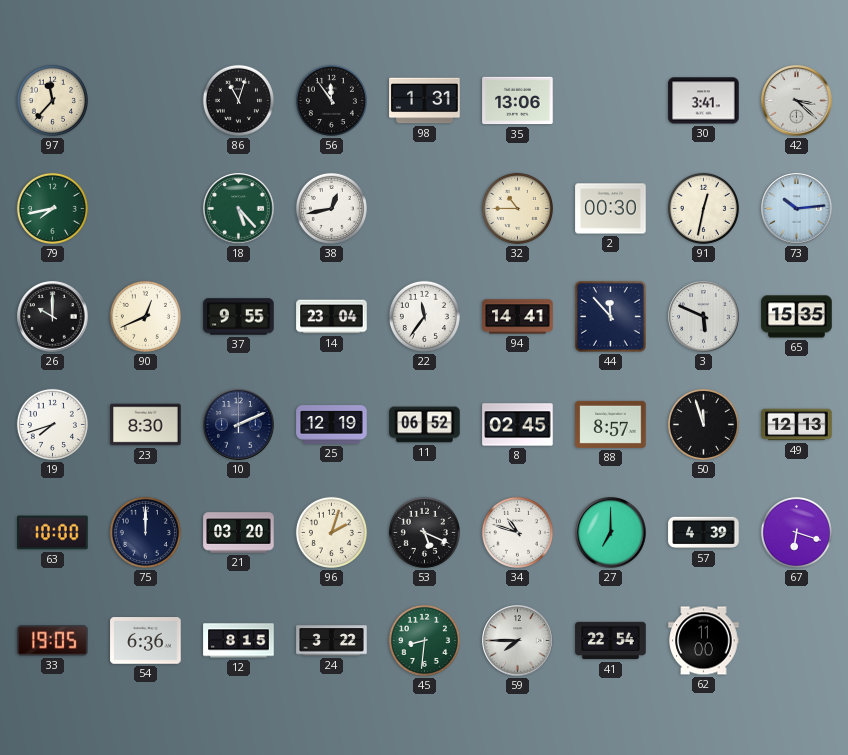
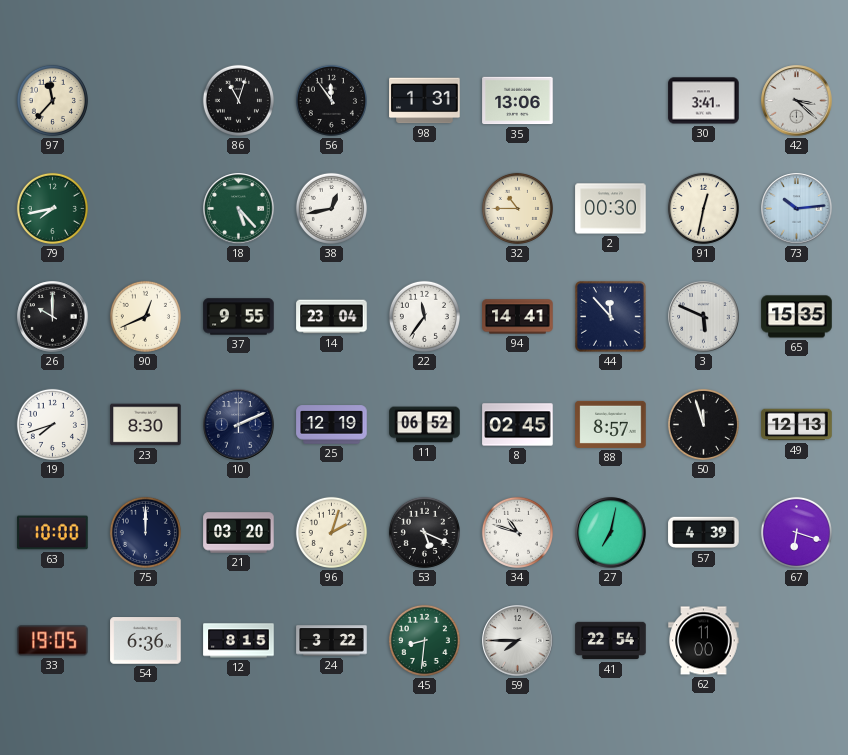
27: 7:00 -> 7:02 (611, 533)
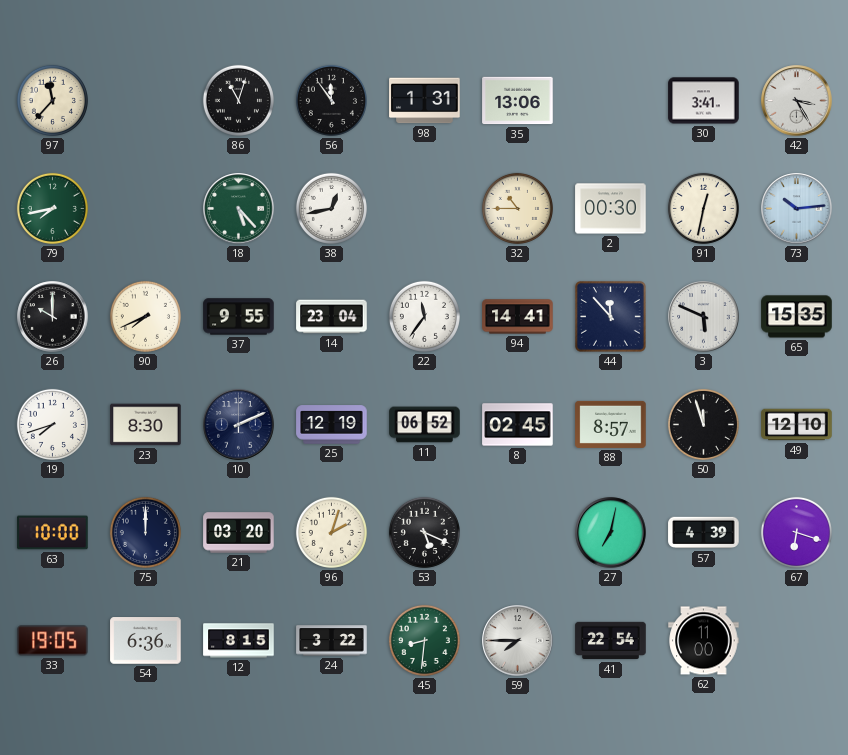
42: 3:22 -> 3:25 (797, 101)
90: 12:41 -> 7:41 (145, 316)
49: 12:13 -> 12:10 (797, 425)
34: 10:48 -> none (517, 532)
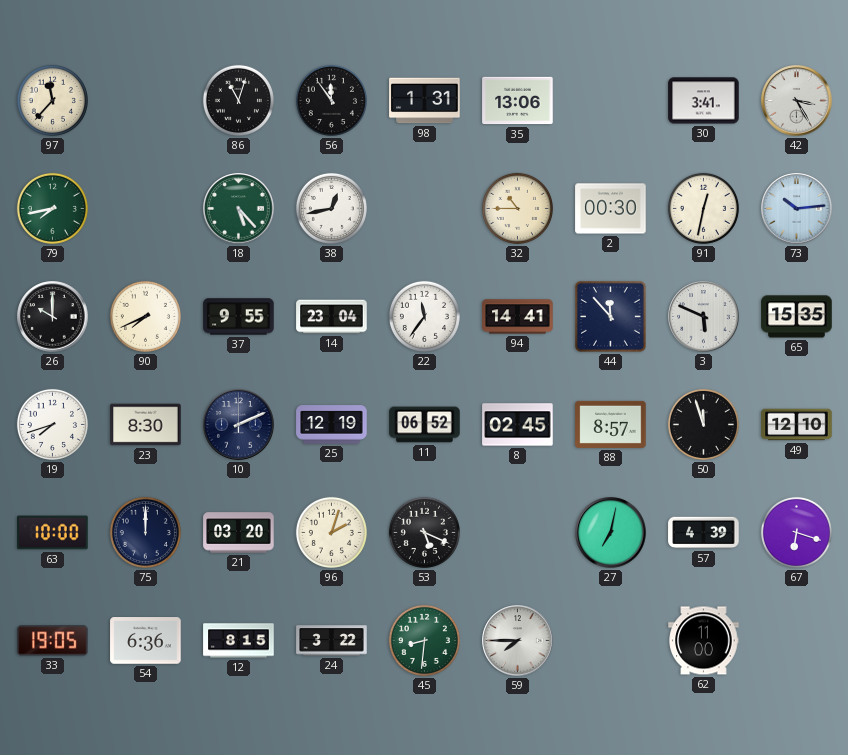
41: 22:54 -> none (611, 641)
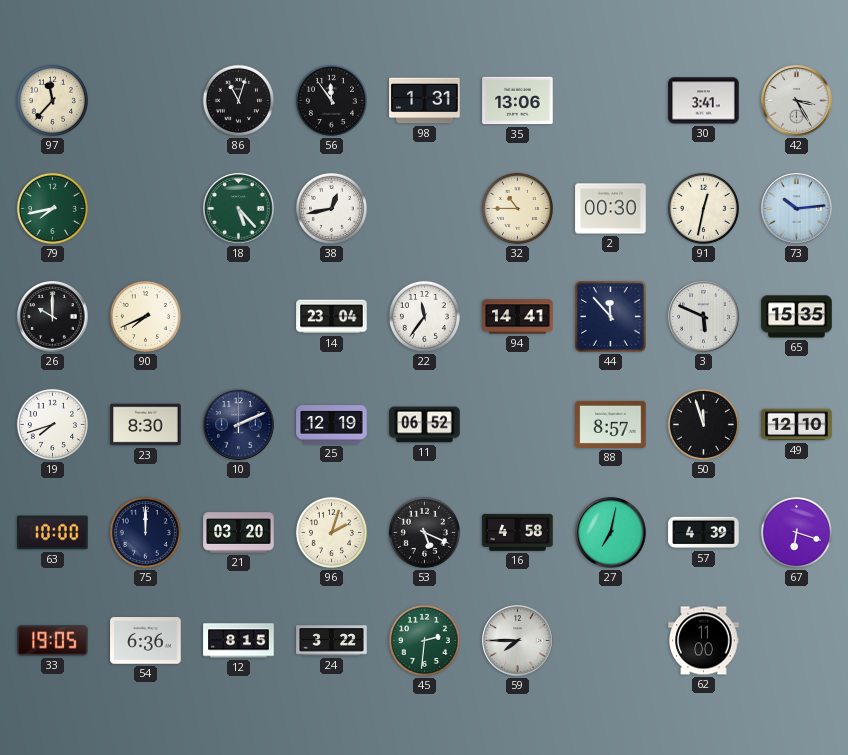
37: 9:55 -> none (239, 317)
8: 02:45 -> none (518, 425)
16: none -> 4:58 (518, 532)
45: 8:31 -> 2:31 (424, 640)
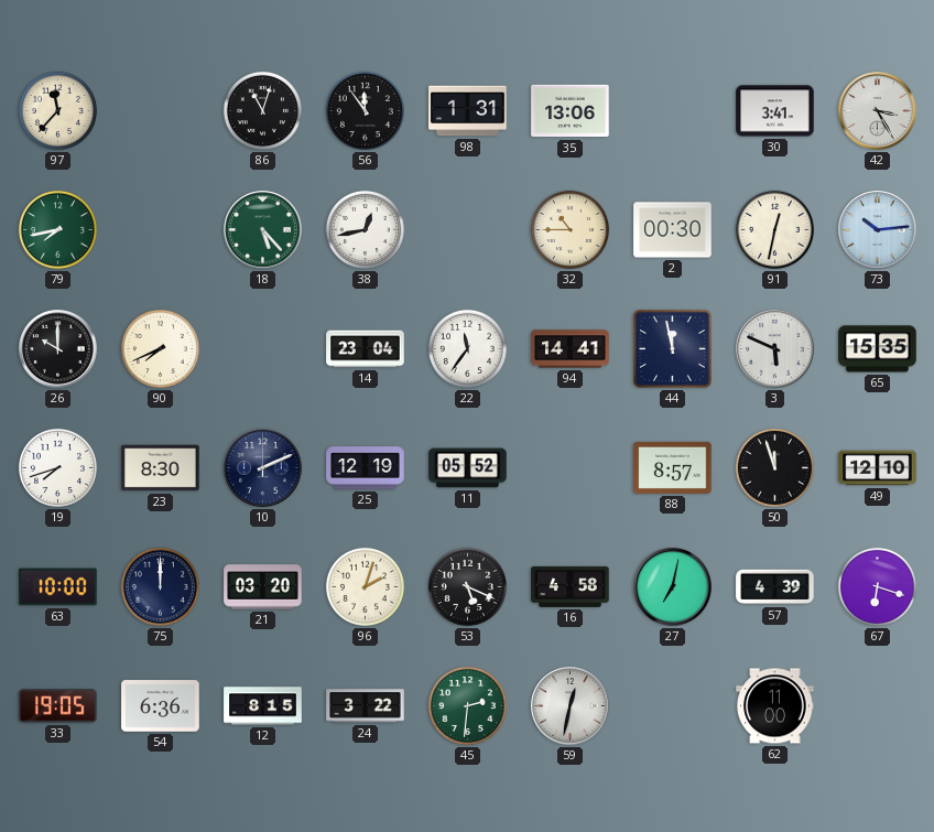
44: 11:53 -> 11:58 (673, 349)
11: 06:52 -> 05:52 (468, 468)
59: 7:45 -> 12:32 (571, 706)
